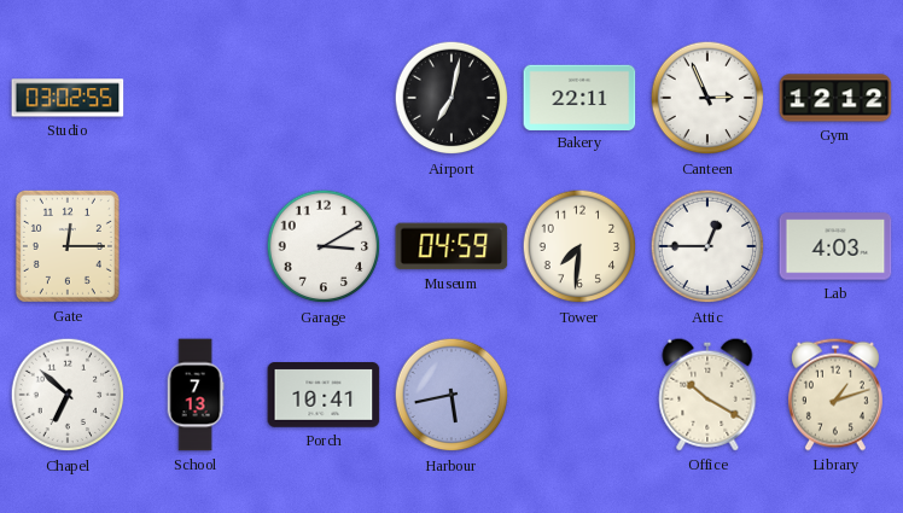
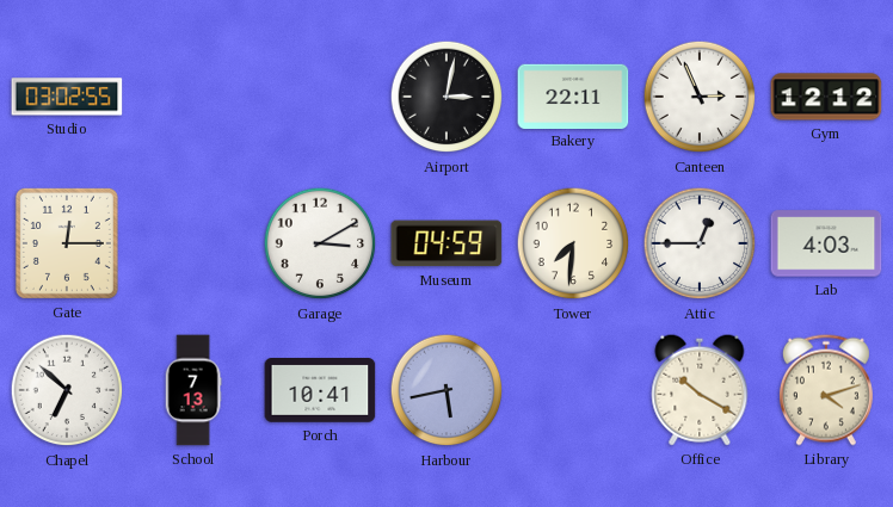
Airport: 7:02 -> 3:02 (446, 97)
Library: 1:12 -> 4:12 (826, 390)
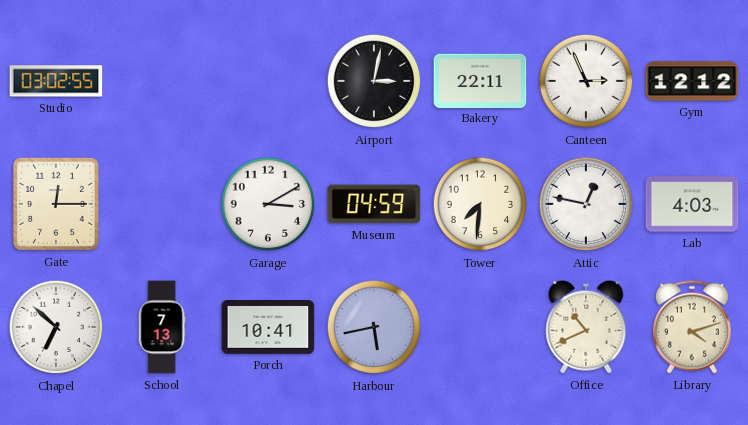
Attic: 12:45 -> 12:47 (586, 204)
Office: 10:20 -> 10:41 (586, 327)
